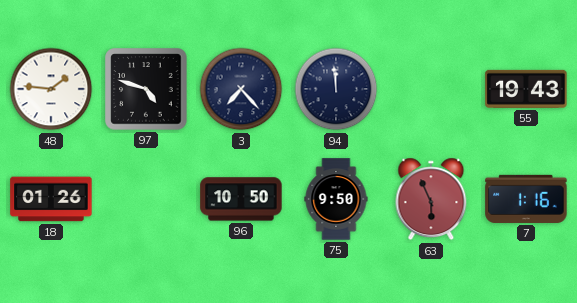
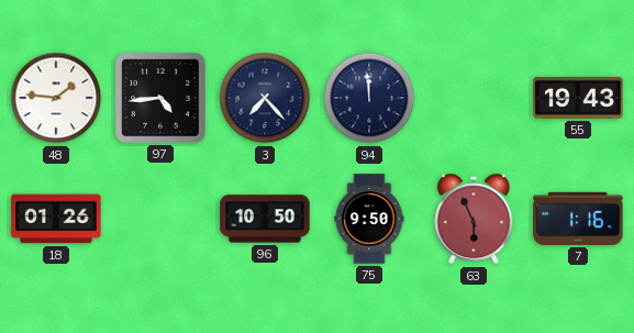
97: 4:48 -> 4:44 (160, 98)
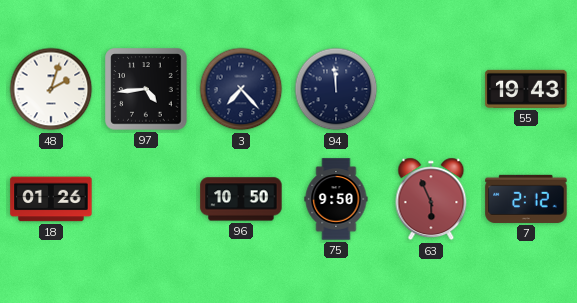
48: 1:46 -> 2:03 (51, 89)
7: 1:16 -> 2:12 (526, 199)
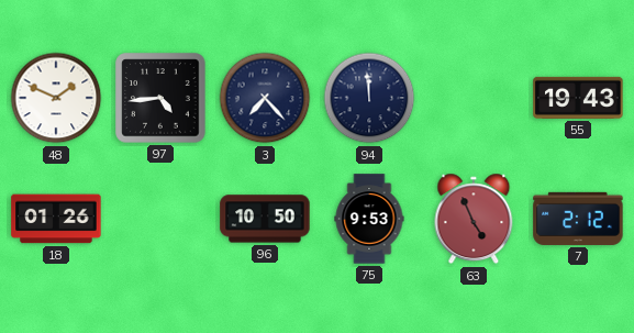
48: 2:03 -> 1:49 (56, 98)
75: 9:50 -> 9:53 (369, 219)
63: 5:56 -> 4:56 (474, 219)
